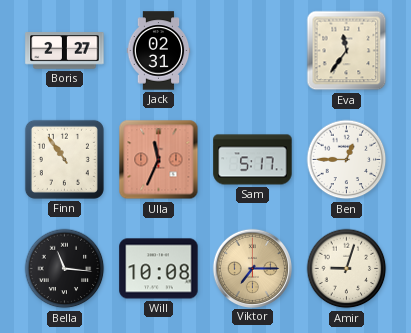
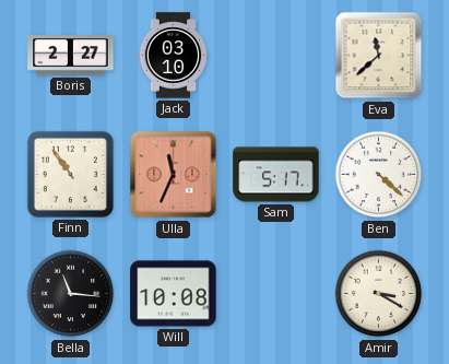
Jack: 02:31 -> 03:10 (174, 56)
Eva: 11:36 -> 11:38 (379, 56)
Ben: 12:45 -> 4:22 (379, 175)
Viktor: 7:15 -> none (252, 268)
Amir: 9:03 -> 3:20 (379, 294)
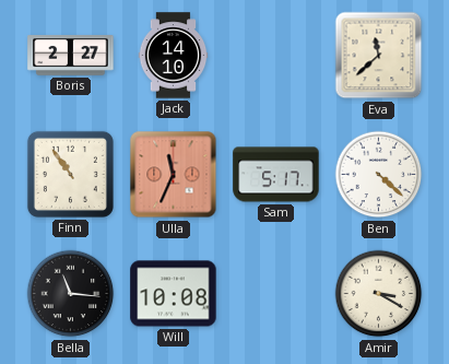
Jack: 03:10 -> 14:10 (174, 56)
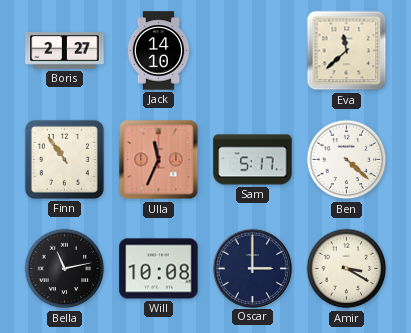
Bella: 11:16 -> 11:13 (65, 269)
Oscar: none -> 3:00 (252, 268)
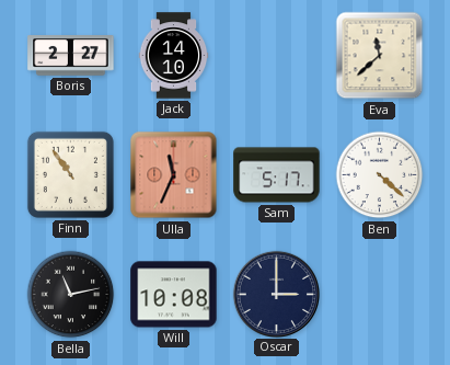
Amir: 3:20 -> none (347, 269)
